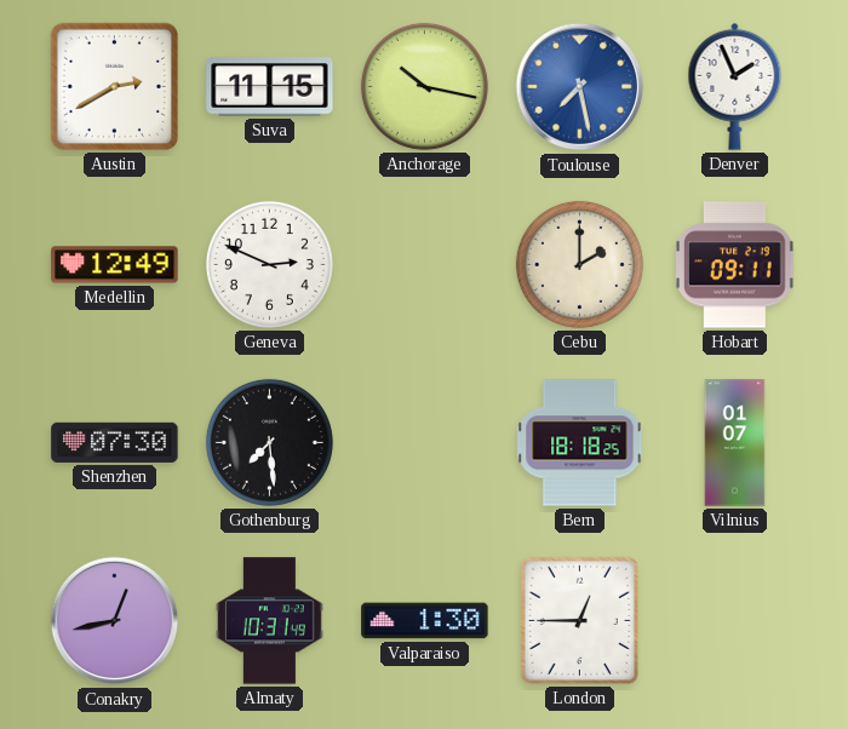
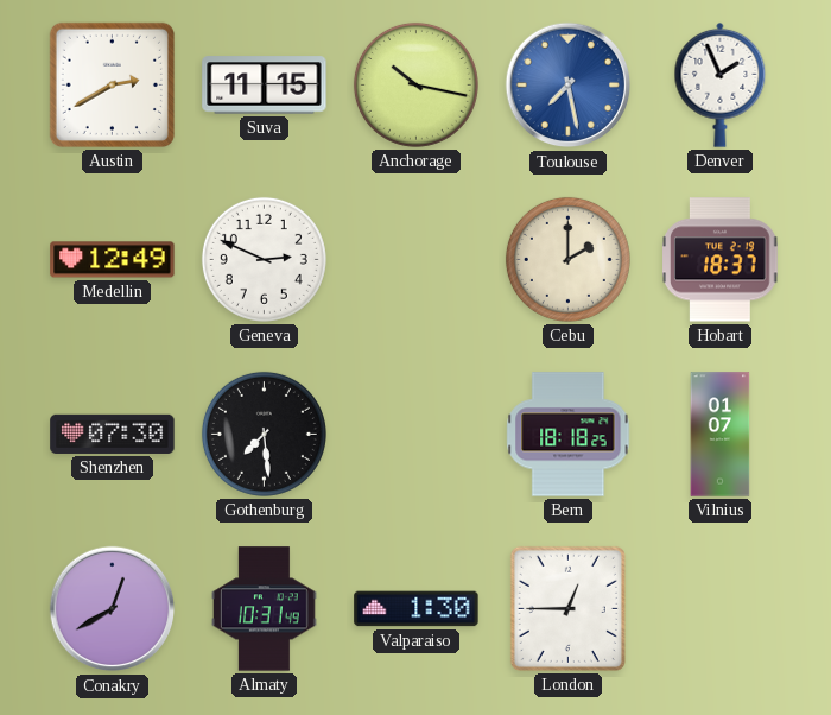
Hobart: 09:11 -> 18:37 (721, 260)
Conakry: 12:43 -> 12:40 (113, 609)
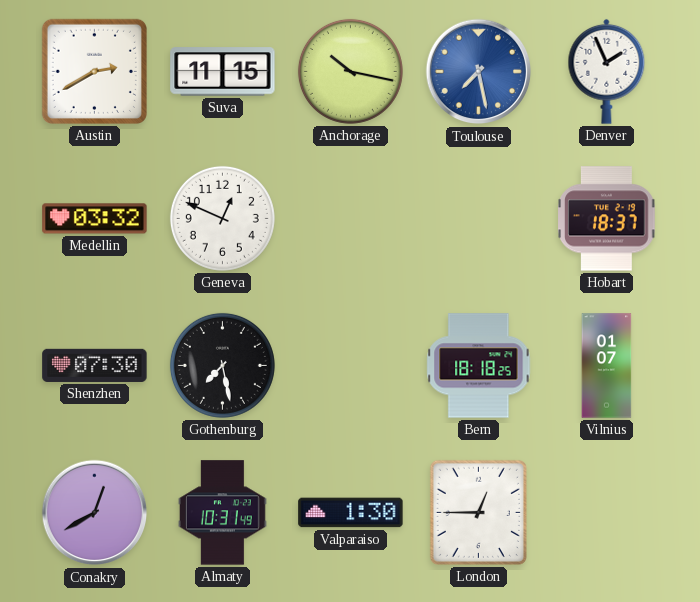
Medellin: 12:49 -> 03:32 (95, 219)
Geneva: 2:49 -> 12:49 (222, 218)
Cebu: 2:00 -> none (567, 259)
Gothenburg: 7:29 -> 7:28 (222, 365)
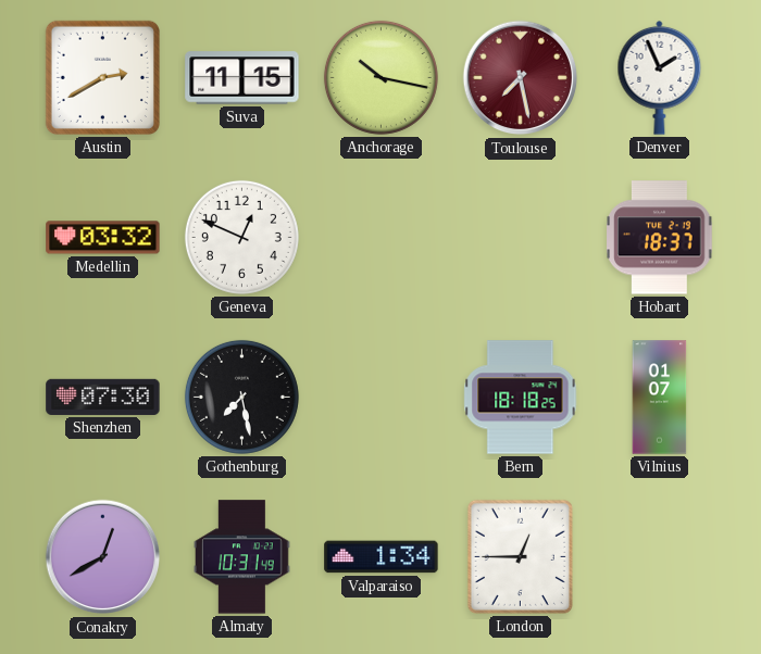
Toulouse dial: blue -> burgundy (521, 78)
Valparaiso: 1:30 -> 1:34 (382, 557)
